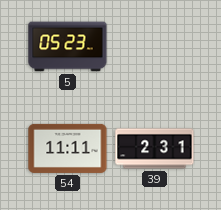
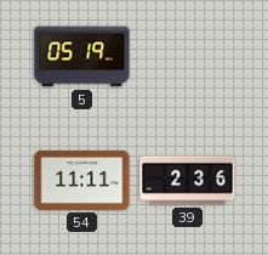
5: 05:23 -> 05:19 (82, 57)
39: 2:31 -> 2:36 (188, 181)
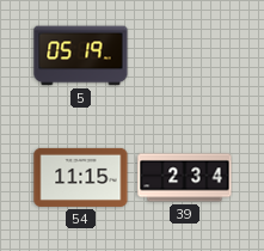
54: 11:11 -> 11:15 (81, 177)
39: 2:36 -> 2:34 (185, 178)
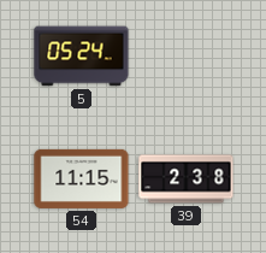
5: 05:19 -> 05:24 (82, 57)
39: 2:34 -> 2:38 (187, 180)
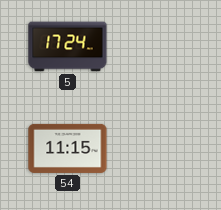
5: 05:24 -> 17:24 (68, 47)
39: 2:38 -> none (187, 180)
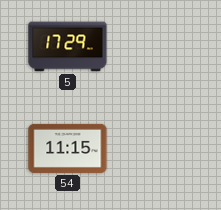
5: 17:24 -> 17:29 (68, 47)
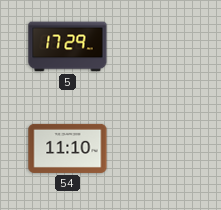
54: 11:15 -> 11:10 (68, 148)
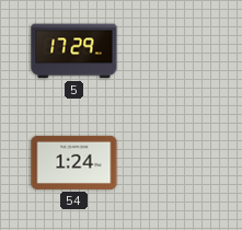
54: 11:10 -> 1:24 (74, 162)
